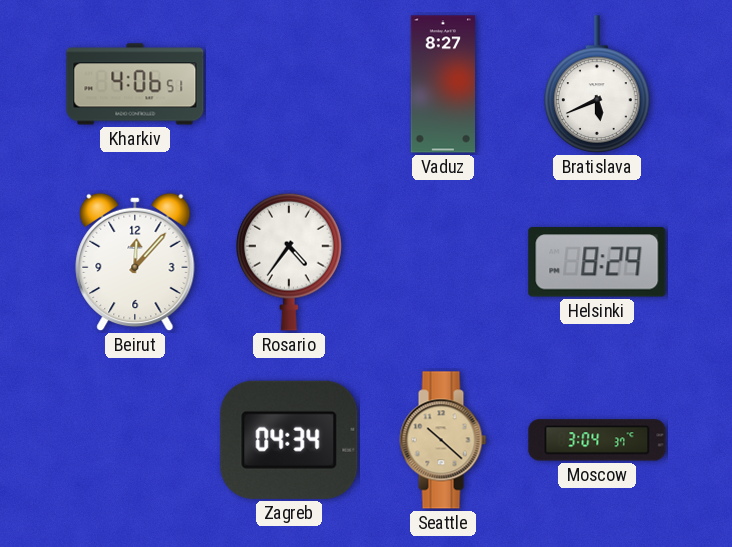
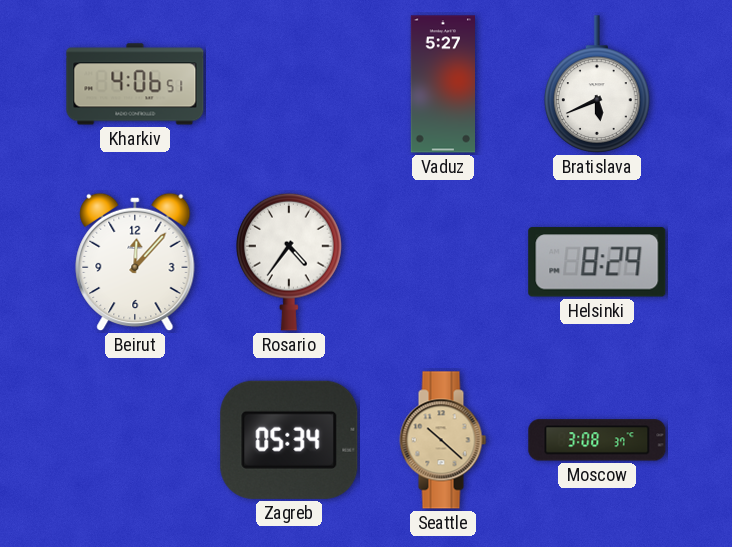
Vaduz: 8:27 -> 5:27 (443, 84)
Zagreb: 04:34 -> 05:34 (289, 440)
Moscow: 3:04 -> 3:08 (597, 440)
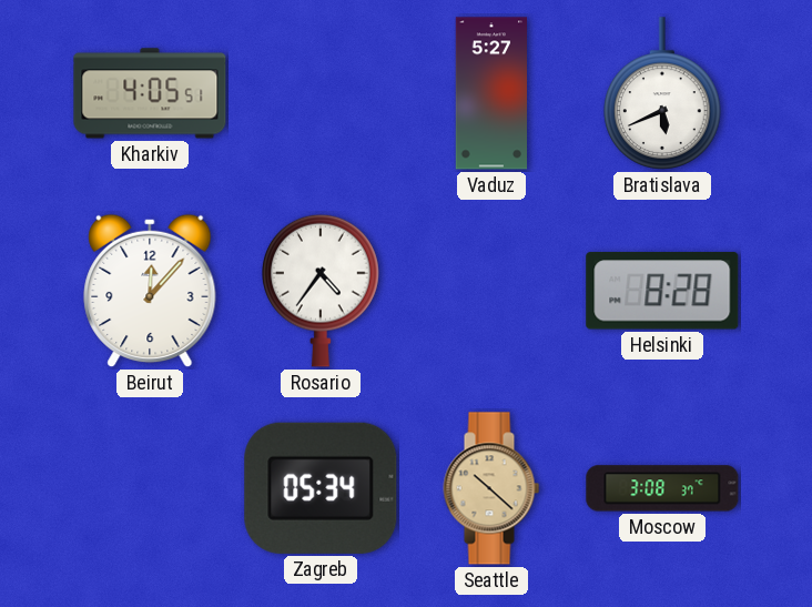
Kharkiv: 4:06 -> 4:05 (150, 93)
Helsinki: 8:29 -> 8:28 (662, 291)
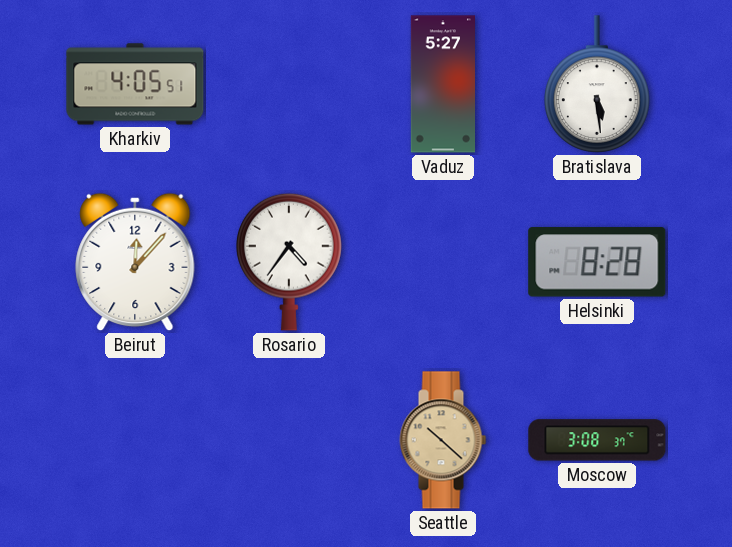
Bratislava: 5:41 -> 5:29 (598, 84)
Zagreb: 05:34 -> none (321, 488)
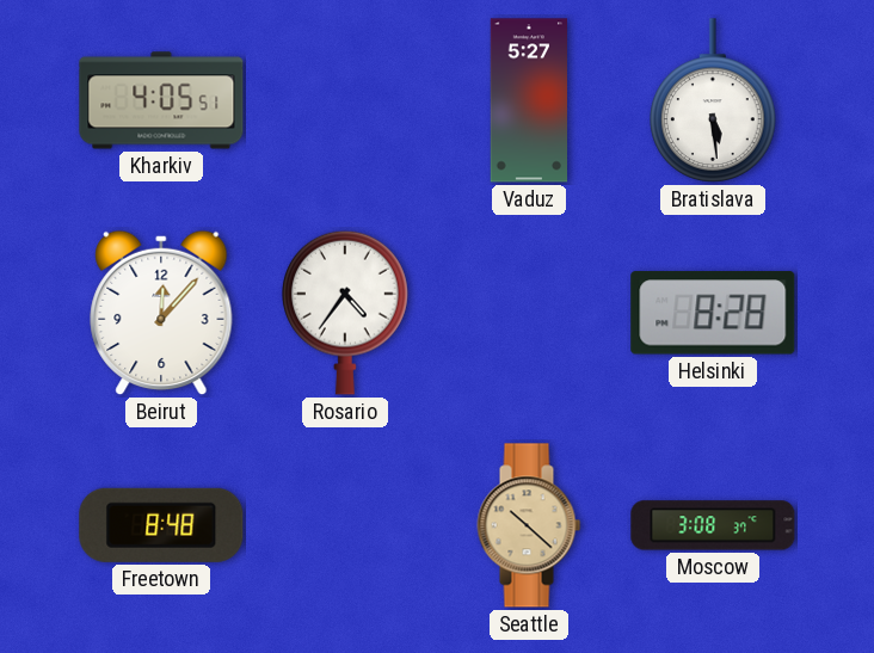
Freetown: none -> 8:48 (161, 525)
